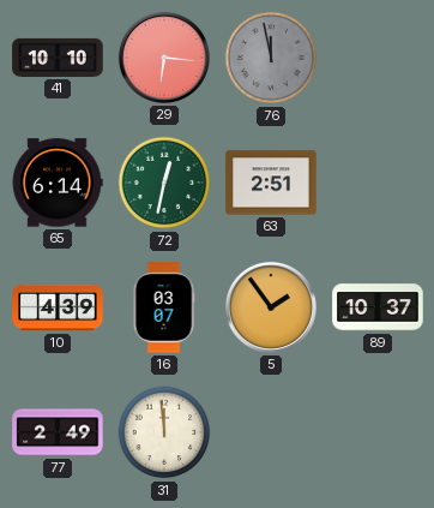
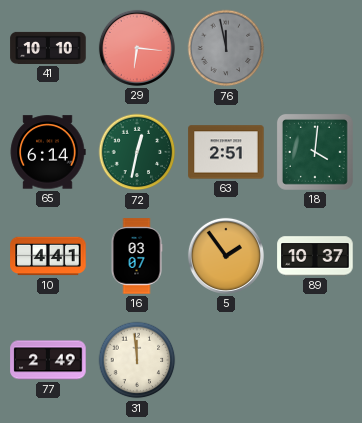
18: none -> 4:01 (315, 152)
10: 4:39 -> 4:41 (48, 256)
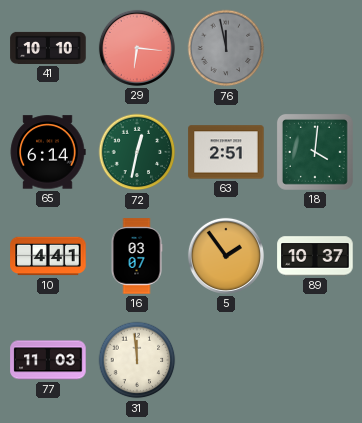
77: 2:49 -> 11:03 (48, 360)
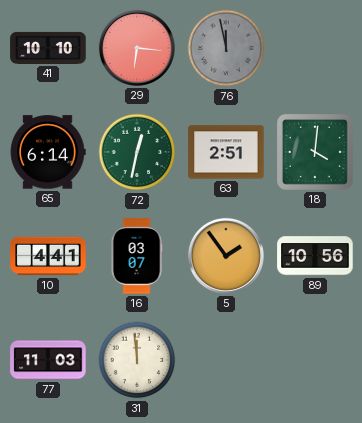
89: 10:37 -> 10:56 (315, 256)
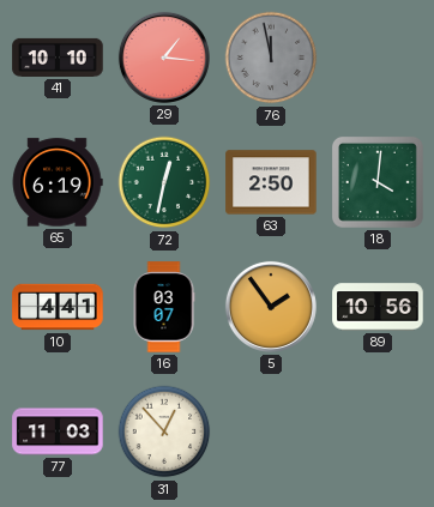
29: 6:16 -> 1:16 (164, 58)
65: 6:14 -> 6:19 (58, 182)
63: 2:51 -> 2:50 (271, 182)
31: 11:59 -> 12:53 (164, 431)
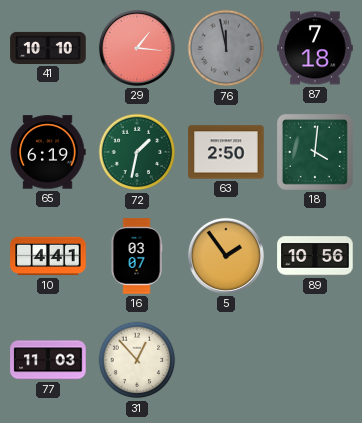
87: none -> 7:18 (315, 48)
72: 12:32 -> 1:32 (137, 152)
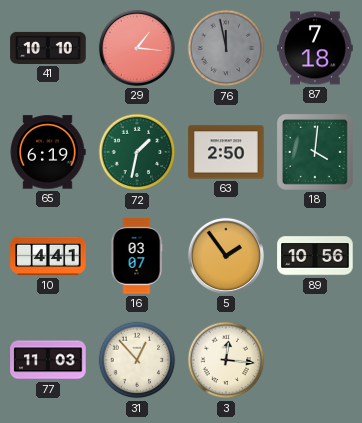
3: none -> 12:16 (226, 360)
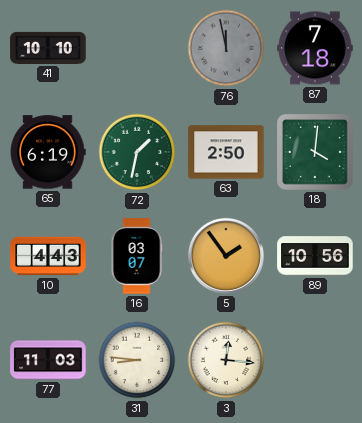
29: 1:16 -> none (137, 48)
10: 4:41 -> 4:43 (48, 256)
31: 12:53 -> 8:46 (137, 360)
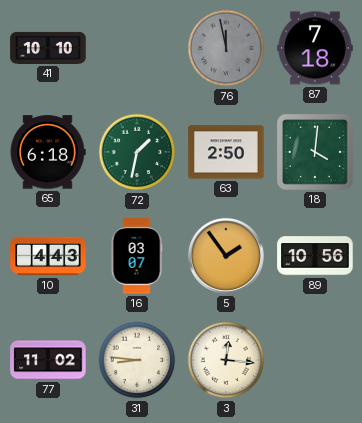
65: 6:19 -> 6:18 (48, 152)
77: 11:03 -> 11:02 (48, 360)
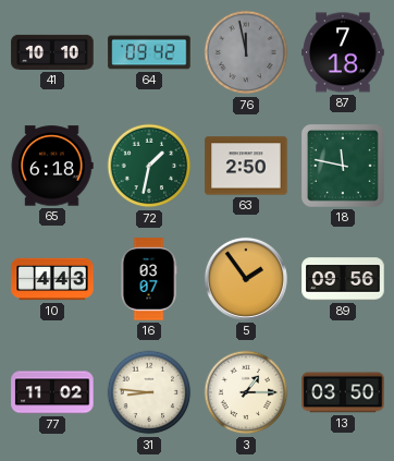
64: none -> 09:42 (149, 52)
18: 4:01 -> 11:47 (343, 166)
89: 10:56 -> 09:56 (343, 279)
3: 12:16 -> 1:15 (246, 392)
13: none -> 03:50 (343, 392)
